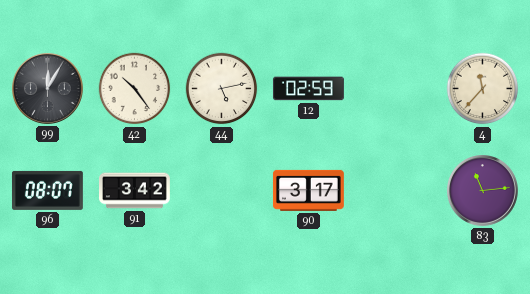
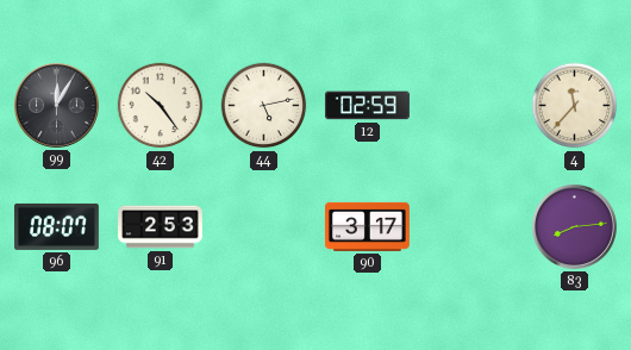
91: 3:42 -> 2:53 (161, 227)
83: 11:14 -> 8:14 (575, 227)
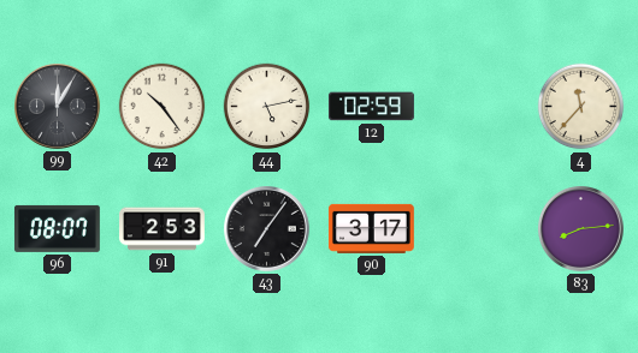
43: none -> 7:06 (267, 229)
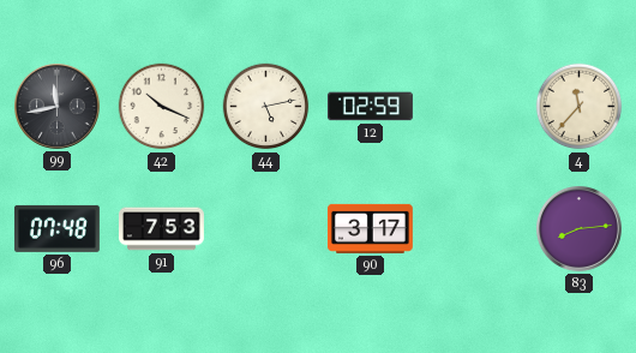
99: 12:05 -> 11:43 (58, 107)
42: 10:24 -> 10:19 (162, 107)
96: 08:07 -> 07:48 (56, 228)
91: 2:53 -> 7:53 (162, 229)
43: 7:06 -> none (267, 229)
